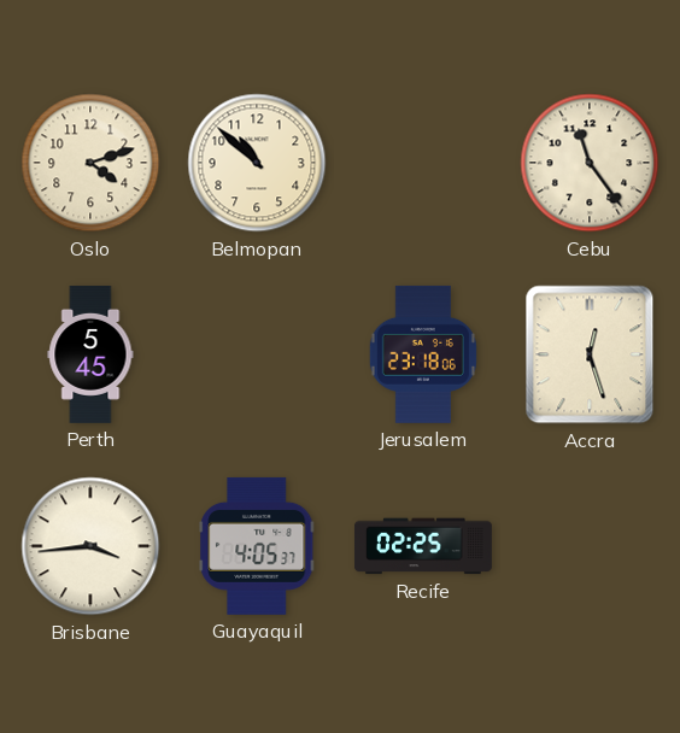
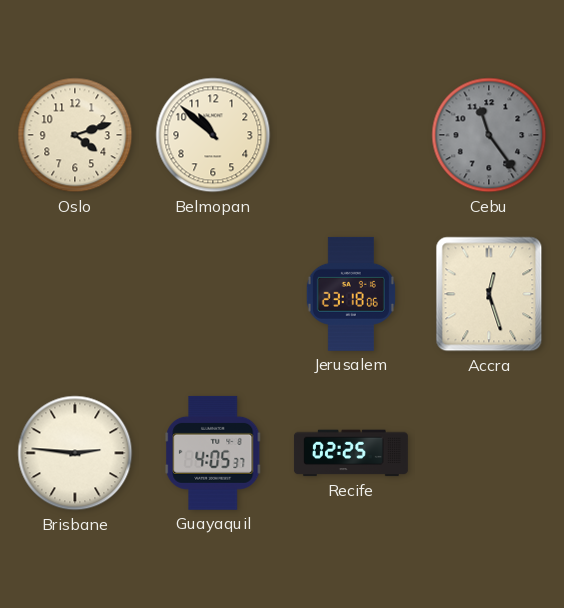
Cebu dial: cream -> grey (489, 135)
Perth: 5:45 -> none (90, 354)
Brisbane: 3:44 -> 2:46 (75, 453)
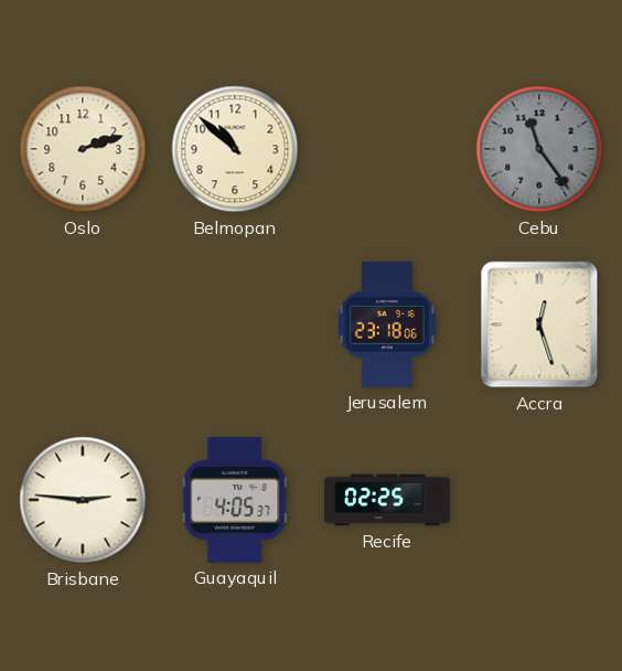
Oslo: 4:12 -> 2:12 (83, 149)
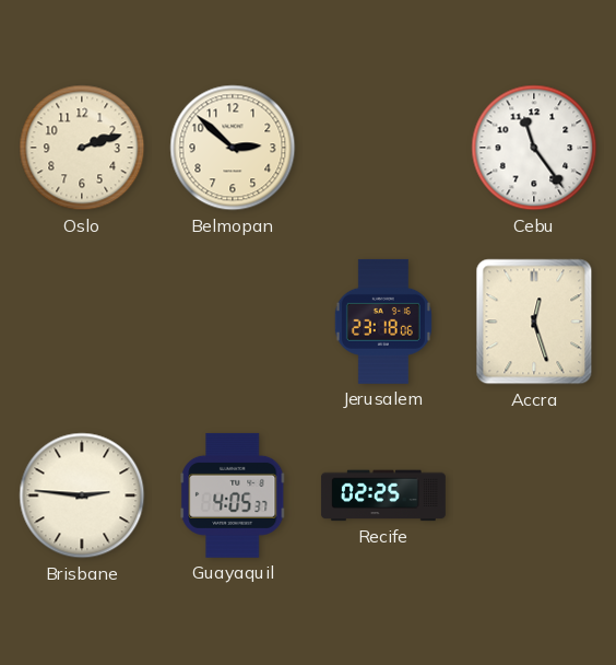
Belmopan: 10:52 -> 2:52 (233, 148)
Cebu dial: grey -> white (534, 148)
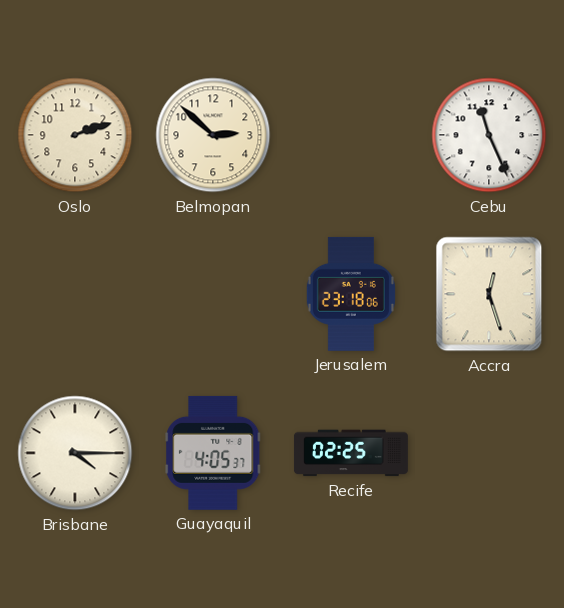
Cebu: 11:24 -> 11:26 (489, 135)
Brisbane: 2:46 -> 4:15 (75, 453)
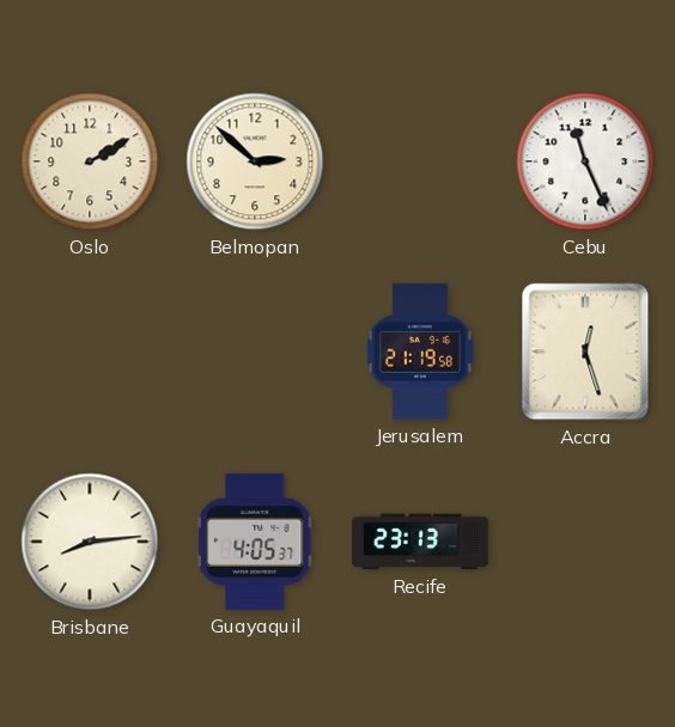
Oslo: 2:12 -> 2:10 (90, 161)
Jerusalem: 23:18 -> 21:19 (420, 352)
Brisbane: 4:15 -> 8:14 (90, 542)
Recife: 02:25 -> 23:13 (420, 542)
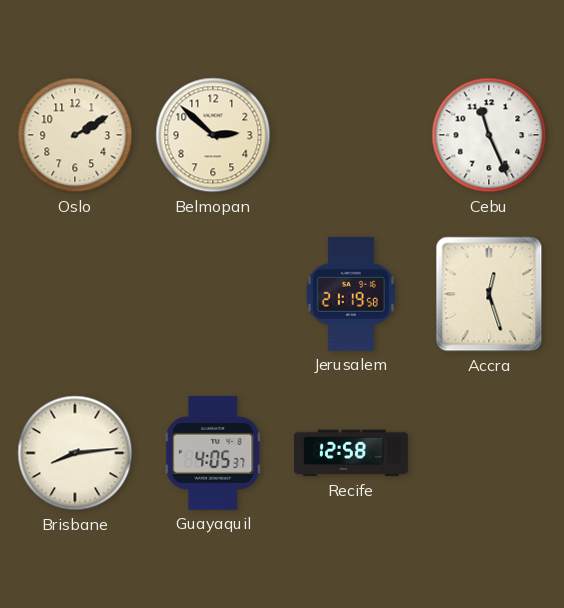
Recife: 23:13 -> 12:58 (351, 453)
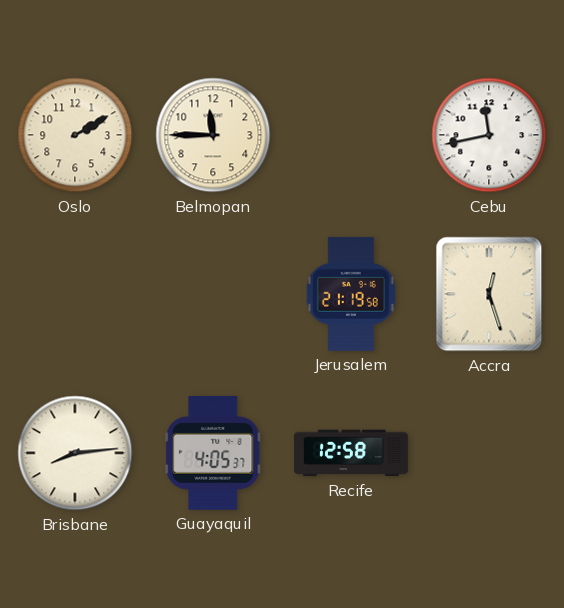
Belmopan: 2:52 -> 11:45 (213, 135)
Cebu: 11:26 -> 11:43 (489, 135)
